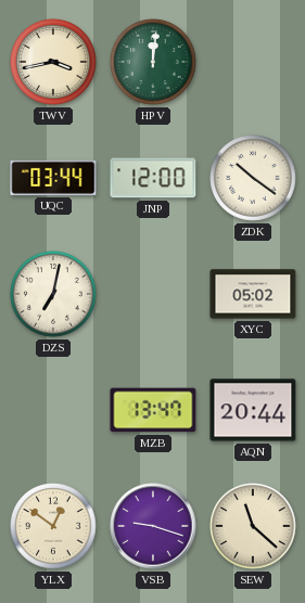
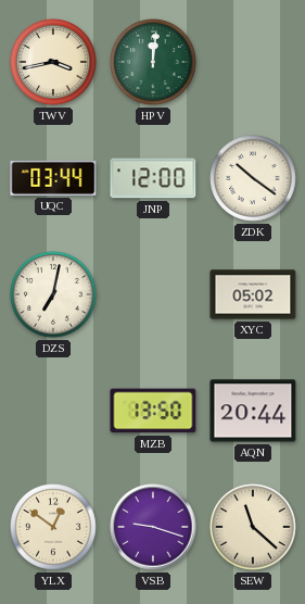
MZB: 13:47 -> 13:50 (153, 411)
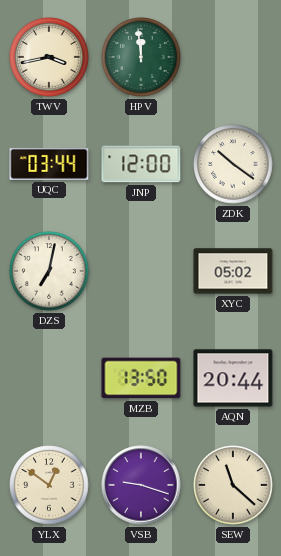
HPV: 12:01 -> 11:59 (141, 57)
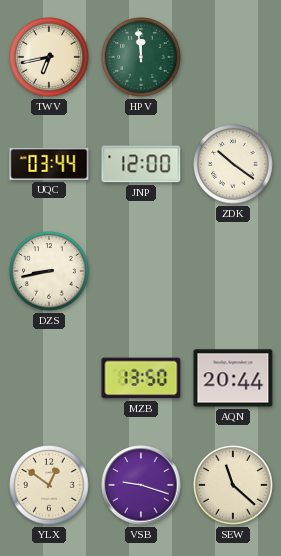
TWV: 3:43 -> 6:43 (49, 57)
DZS: 7:02 -> 8:43 (49, 271)
XYC: 05:02 -> none (233, 271)
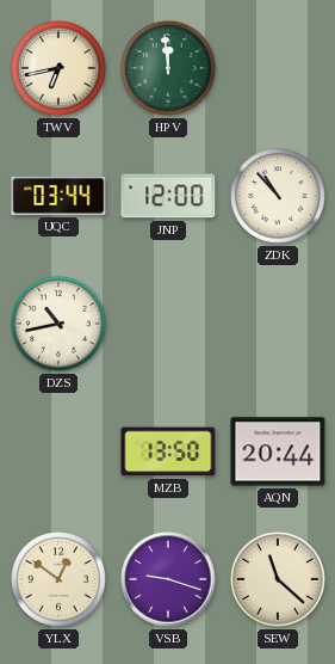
ZDK: 10:21 -> 10:53 (278, 196)
DZS: 8:43 -> 10:43 (58, 324)
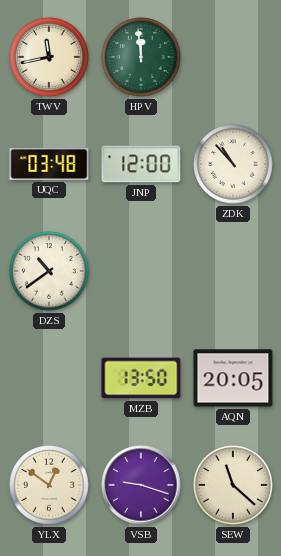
TWV: 6:43 -> 11:43 (49, 57)
UQC: 03:44 -> 03:48 (49, 164)
DZS: 10:43 -> 10:39 (49, 271)
AQN: 20:44 -> 20:05 (233, 378)
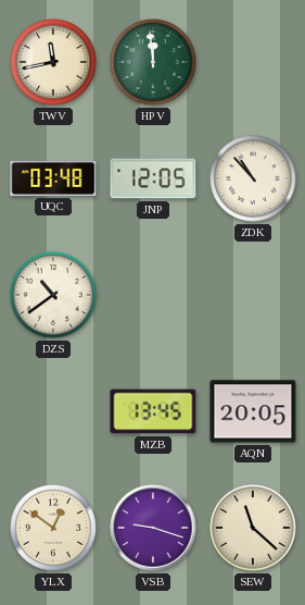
JNP: 12:00 -> 12:05 (153, 178)
MZB: 13:50 -> 13:45 (153, 411)
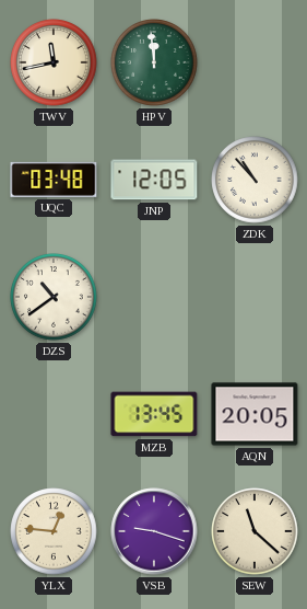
YLX: 12:51 -> 12:46 (54, 531)
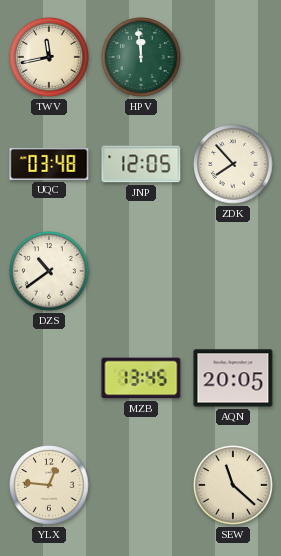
ZDK: 10:53 -> 7:53 (233, 164)
VSB: 9:18 -> none (154, 531)
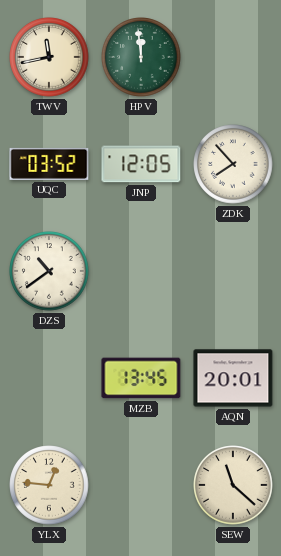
UQC: 03:48 -> 03:52 (49, 164)
AQN: 20:05 -> 20:01 (233, 378)
